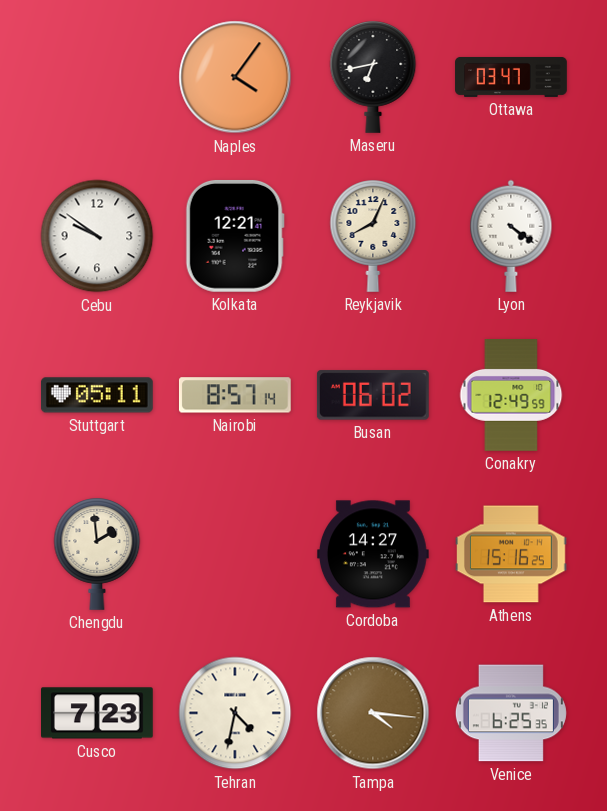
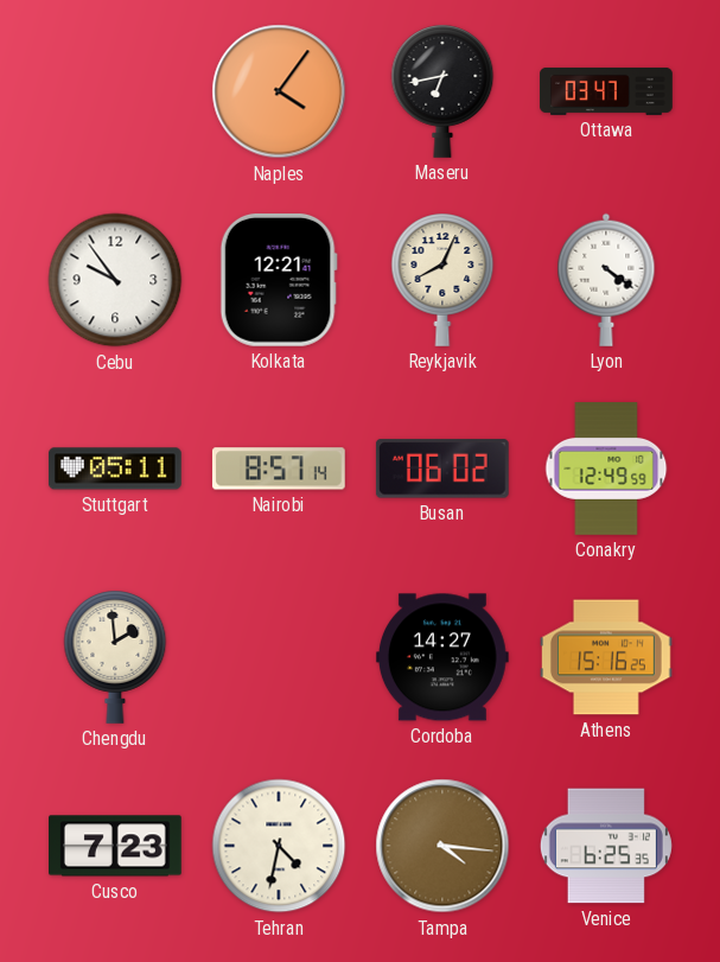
Cebu: 9:51 -> 9:54 (115, 280)
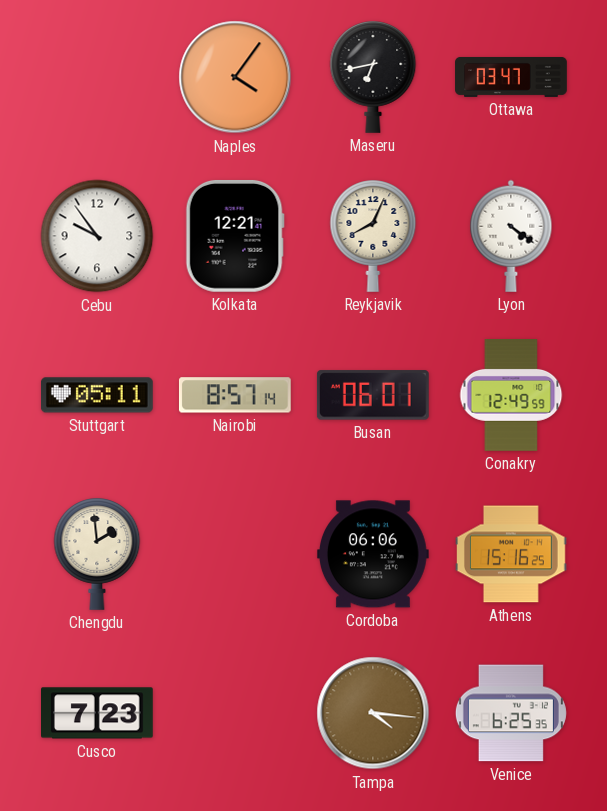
Busan: 06:02 -> 06:01 (373, 395)
Cordoba: 14:27 -> 06:06 (373, 554)
Tehran: 4:32 -> none (279, 846)
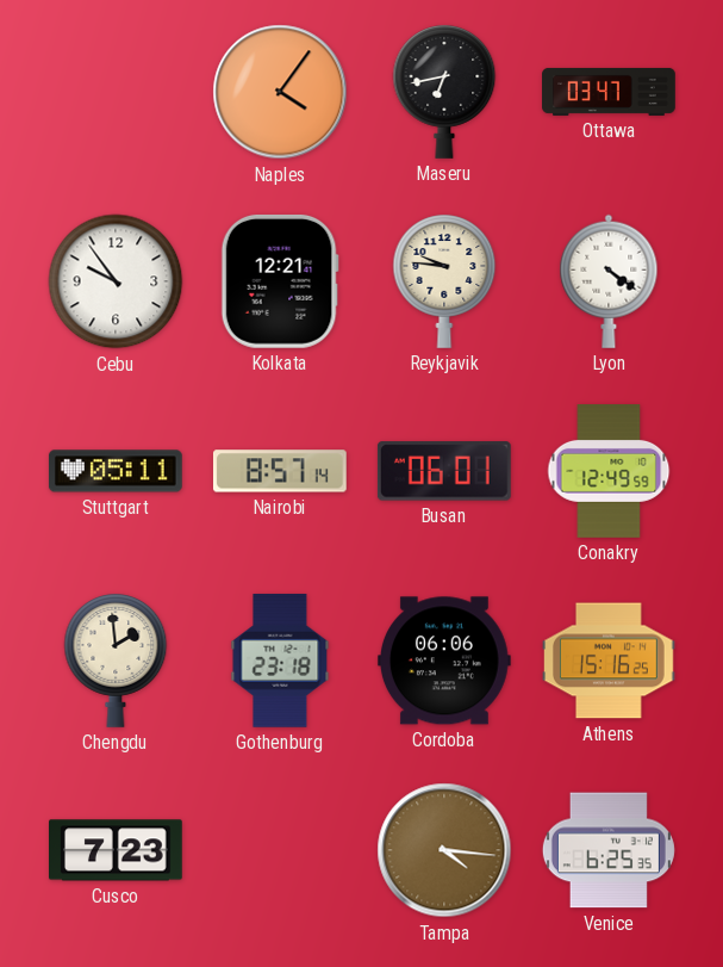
Reykjavik: 8:04 -> 9:46 (444, 281)
Gothenburg: none -> 23:18 (280, 661)
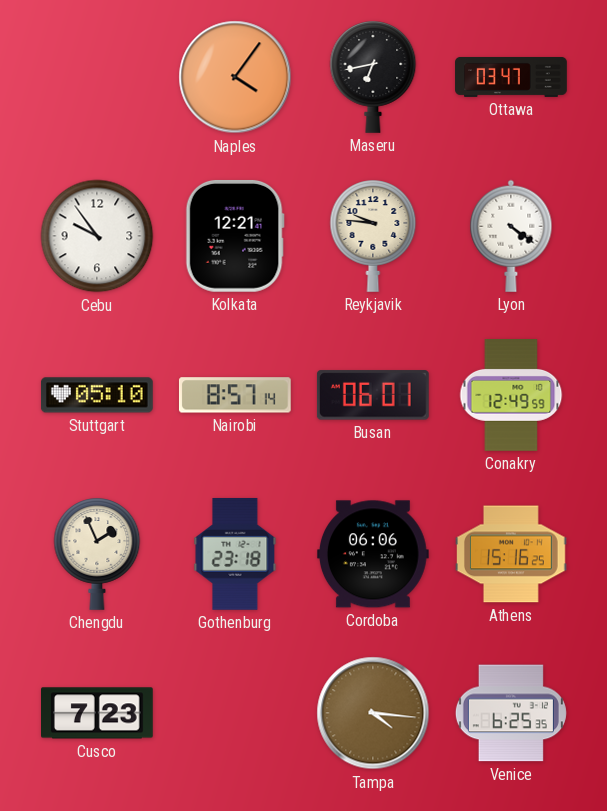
Stuttgart: 05:11 -> 05:10 (97, 395)
Chengdu: 1:59 -> 1:56 (97, 554)
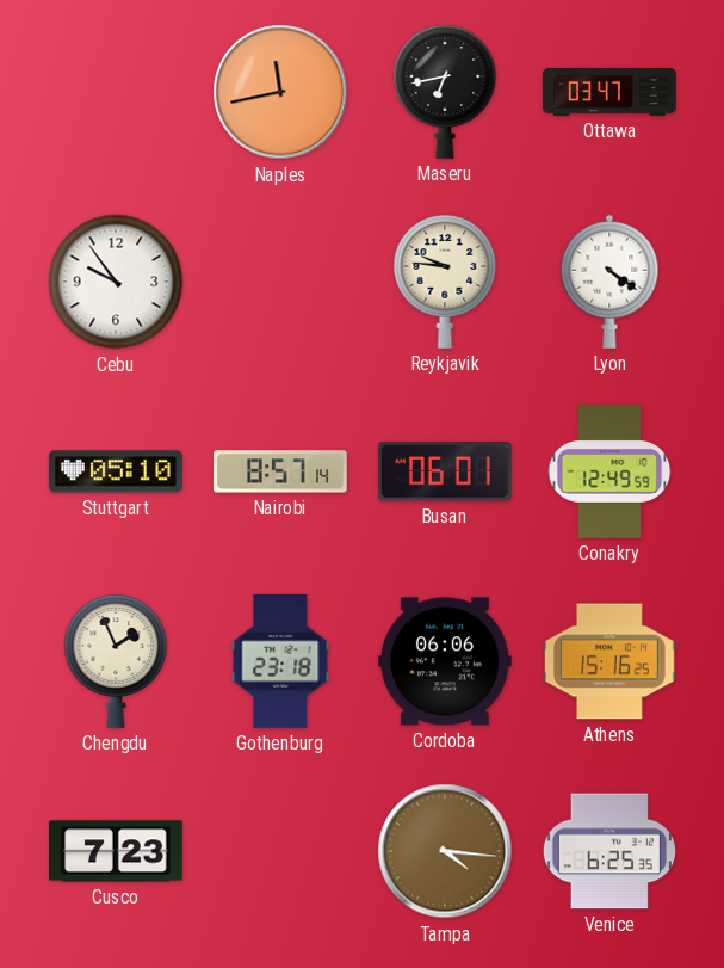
Naples: 4:06 -> 11:43 (280, 92)
Kolkata: 12:21 -> none (235, 236)
